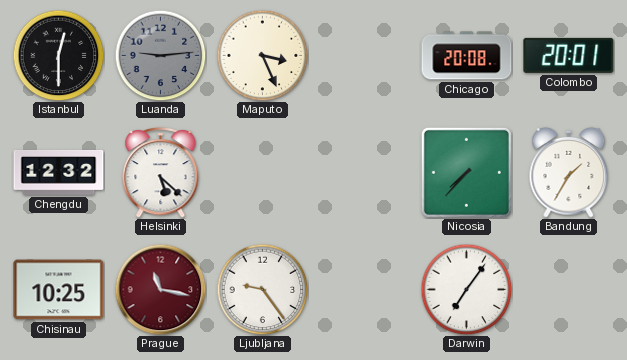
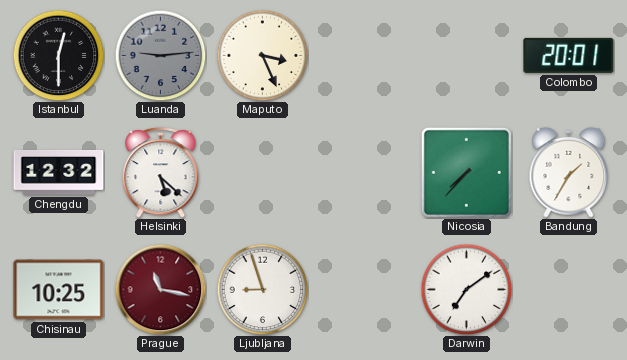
Chicago: 20:08 -> none (467, 56)
Ljubljana: 9:24 -> 8:57 (262, 289)
Darwin: 7:06 -> 7:09 (466, 289)
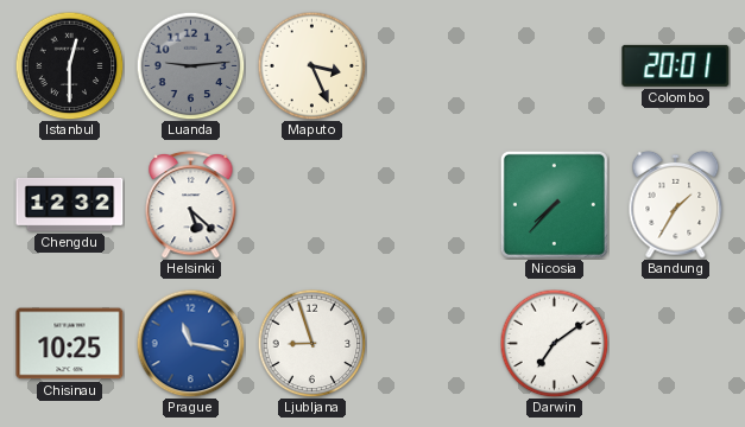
Prague dial: burgundy -> blue (190, 343)
